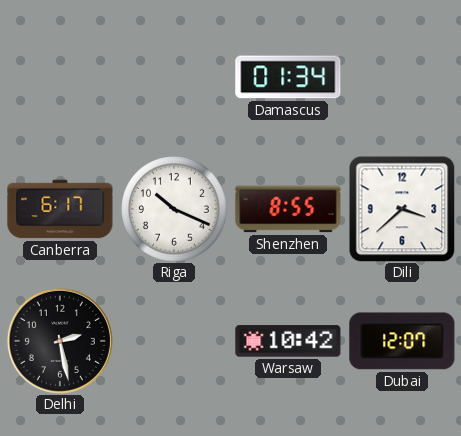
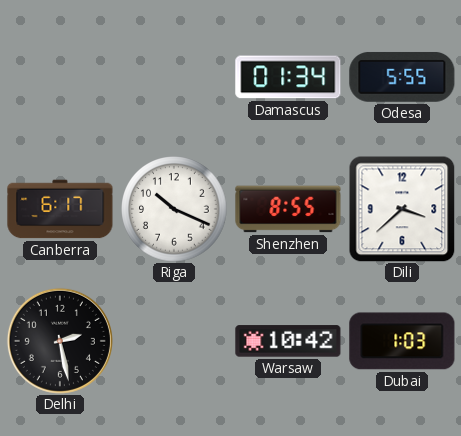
Odesa: none -> 5:55 (402, 77)
Dubai: 12:07 -> 1:03 (402, 341)
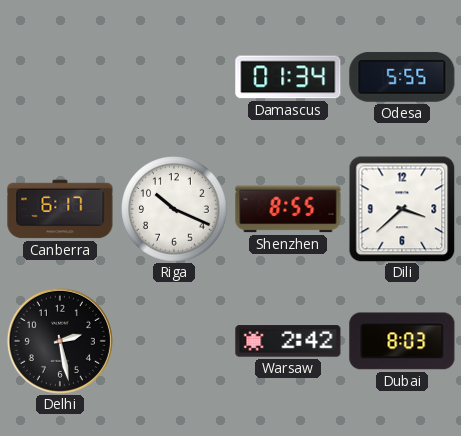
Warsaw: 10:42 -> 2:42 (288, 341)
Dubai: 1:03 -> 8:03 (402, 341)
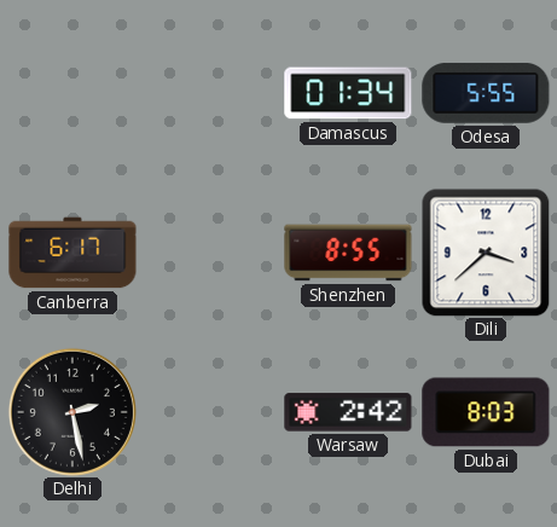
Riga: 10:19 -> none (174, 209)
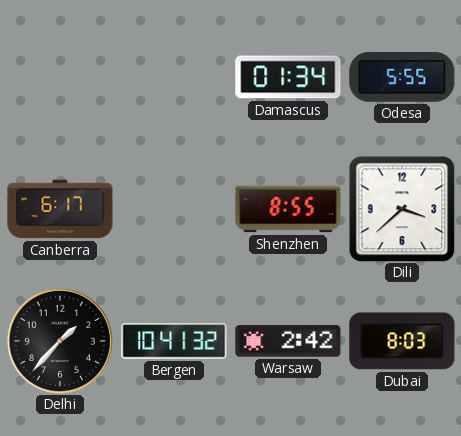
Delhi: 2:28 -> 1:37 (60, 341)
Bergen: none -> 10:41 (174, 341)
